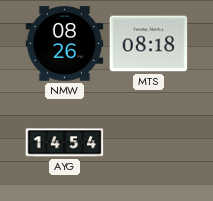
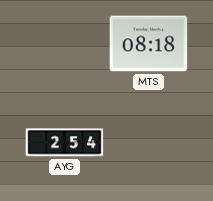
NMW: 08:26 -> none (65, 44)
AYG: 14:54 -> 2:54 (65, 143)
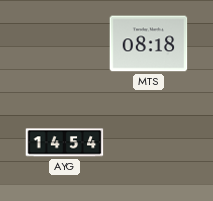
AYG: 2:54 -> 14:54 (65, 143)
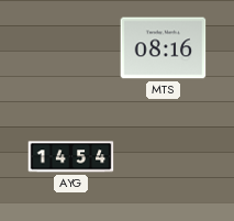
MTS: 08:18 -> 08:16 (164, 48)
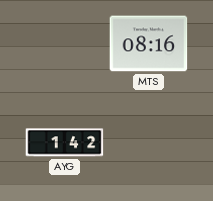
AYG: 14:54 -> 1:42 (65, 143)
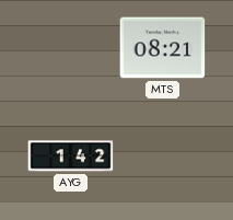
MTS: 08:16 -> 08:21 (163, 48)
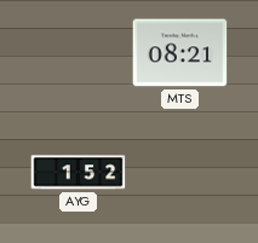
AYG: 1:42 -> 1:52 (79, 173)
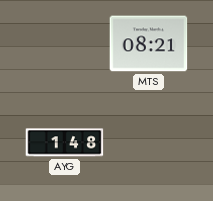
AYG: 1:52 -> 1:48 (65, 143)
